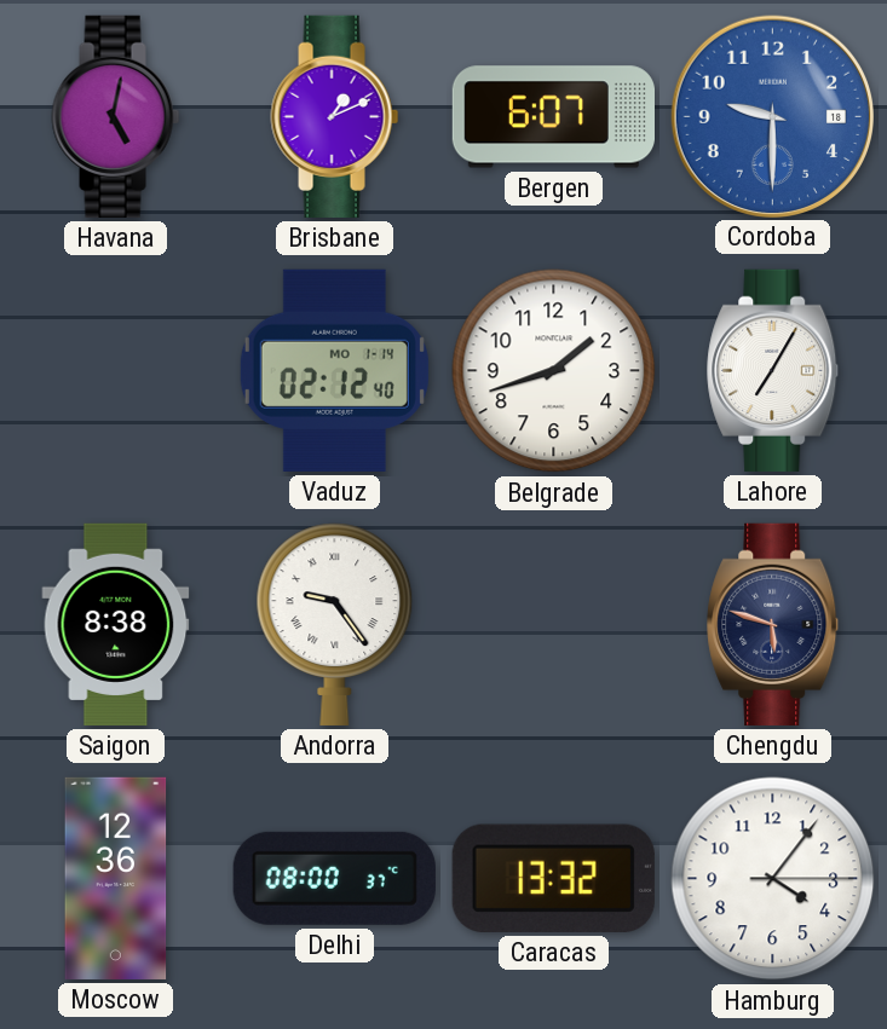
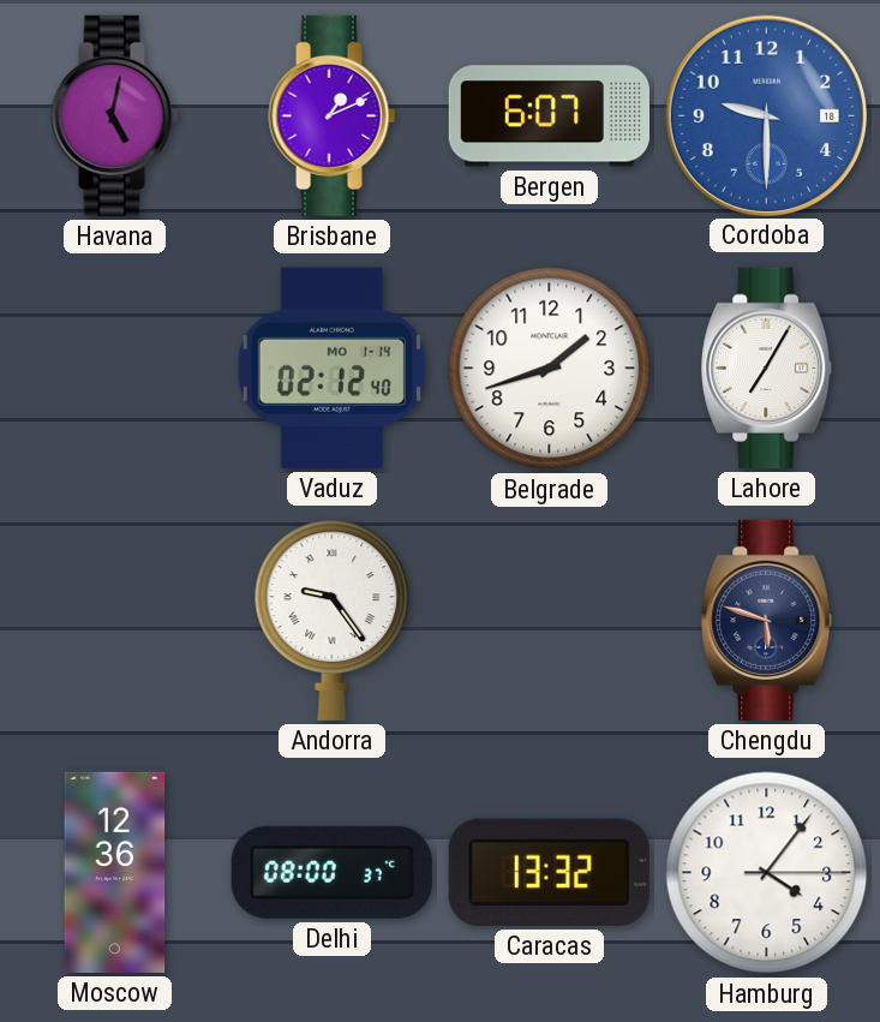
Saigon: 8:38 -> none (116, 624)
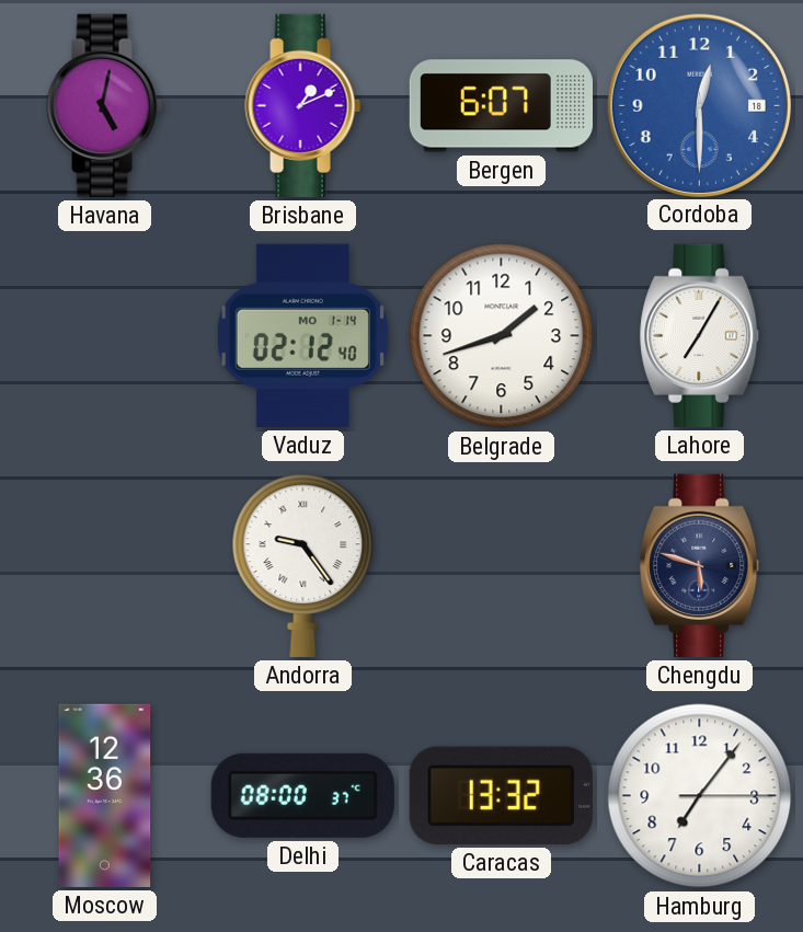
Cordoba: 9:30 -> 12:30 (700, 105)
Hamburg: 4:06 -> 7:06 (700, 796)
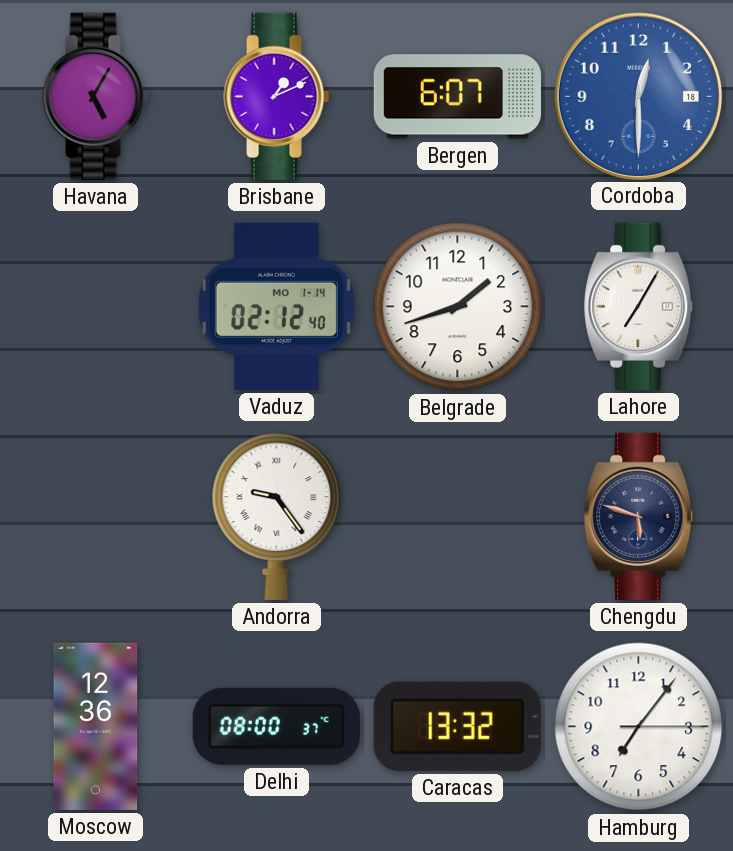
Havana: 5:02 -> 5:05 (96, 96)
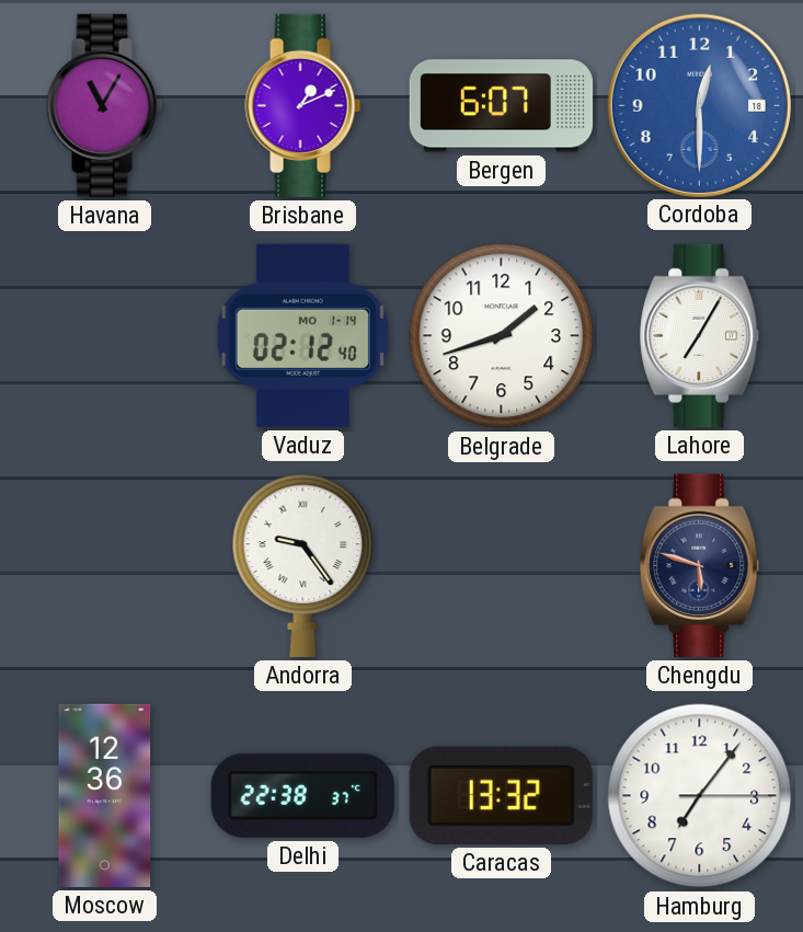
Havana: 5:05 -> 11:05 (105, 105)
Delhi: 08:00 -> 22:38 (302, 795)
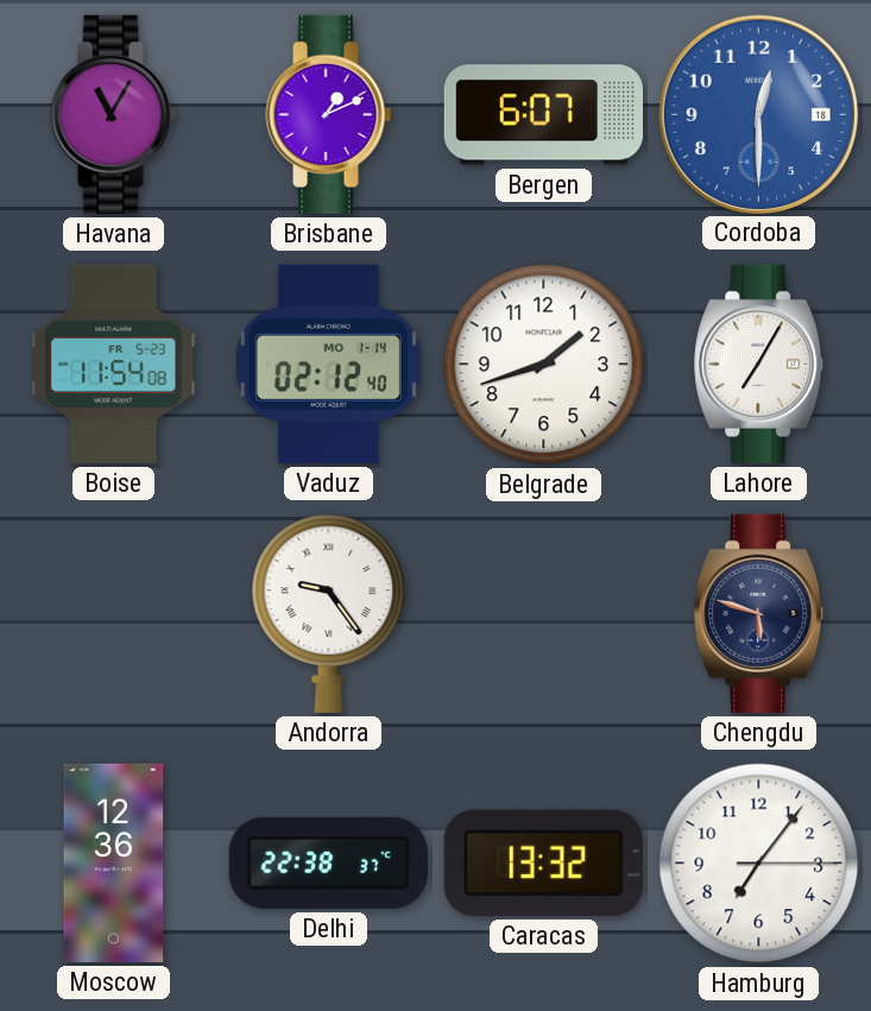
Boise: none -> 11:54 (114, 364)
